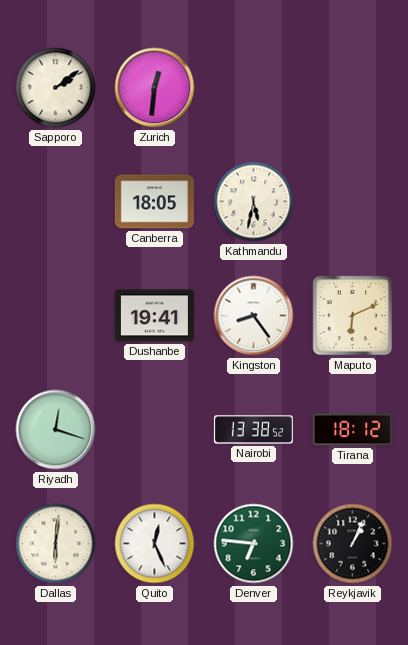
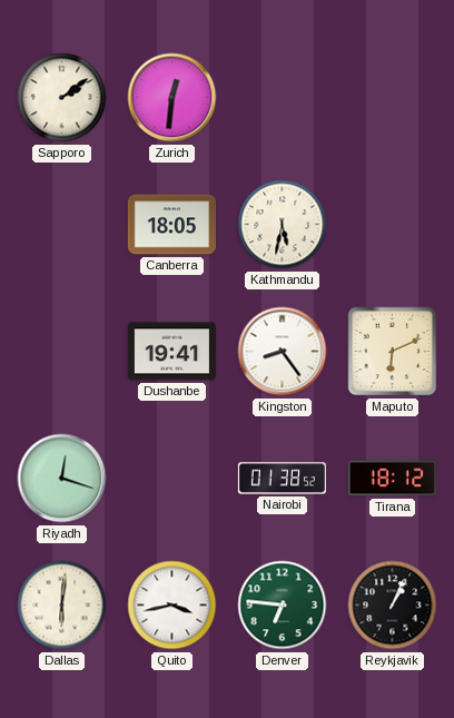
Nairobi: 13:38 -> 01:38 (282, 479)
Quito: 12:26 -> 3:43 (172, 606)
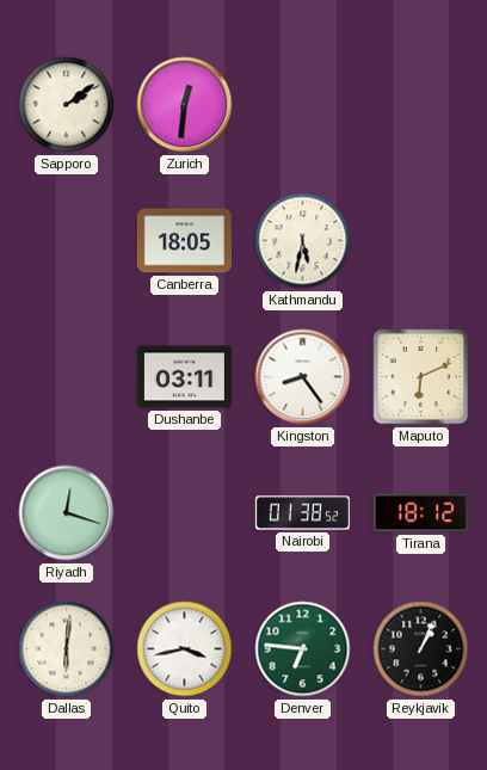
Dushanbe: 19:41 -> 03:11 (184, 377)
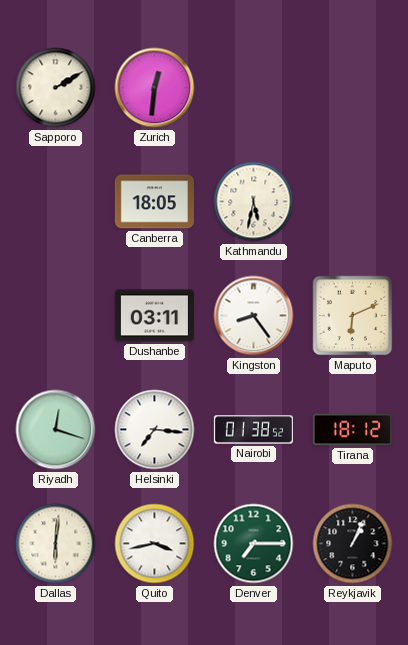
Sapporo: 2:09 -> 2:10 (56, 88)
Helsinki: none -> 7:16 (155, 430)
Denver: 6:46 -> 7:15 (254, 544)
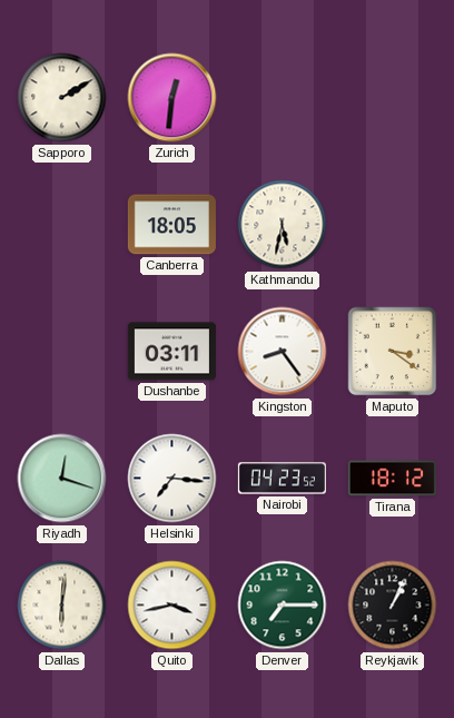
Maputo: 6:11 -> 3:21 (393, 352)
Nairobi: 01:38 -> 04:23 (282, 479)
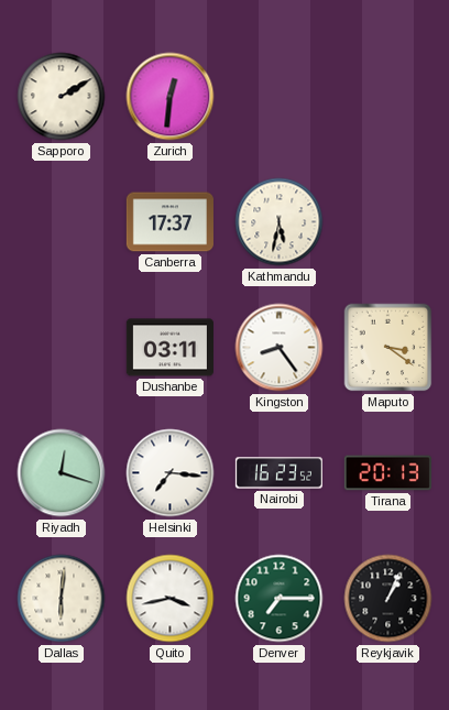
Canberra: 18:05 -> 17:37 (169, 222)
Nairobi: 04:23 -> 16:23 (278, 473)
Tirana: 18:12 -> 20:13 (387, 473)
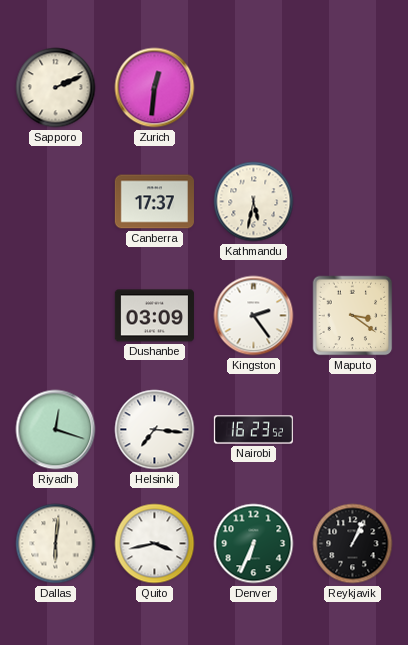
Sapporo: 2:10 -> 2:11 (56, 88)
Dushanbe: 03:11 -> 03:09 (154, 316)
Kingston: 8:24 -> 2:24 (254, 316)
Tirana: 20:13 -> none (387, 473)
Denver: 7:15 -> 6:34 (254, 544)
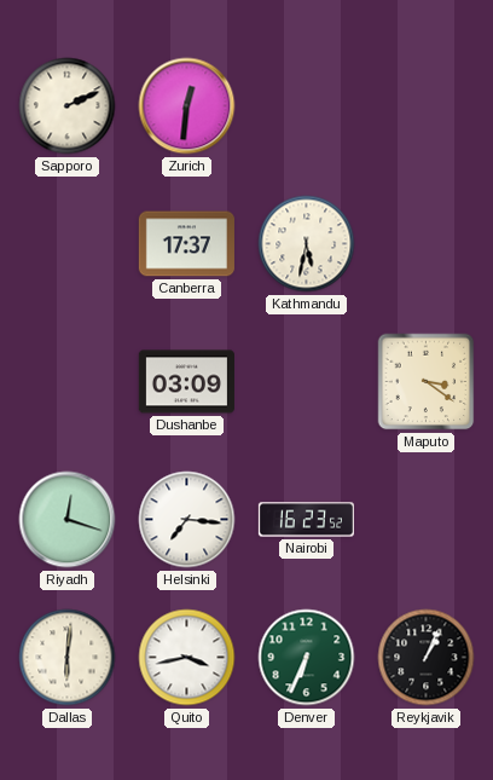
Kingston: 2:24 -> none (254, 316)
